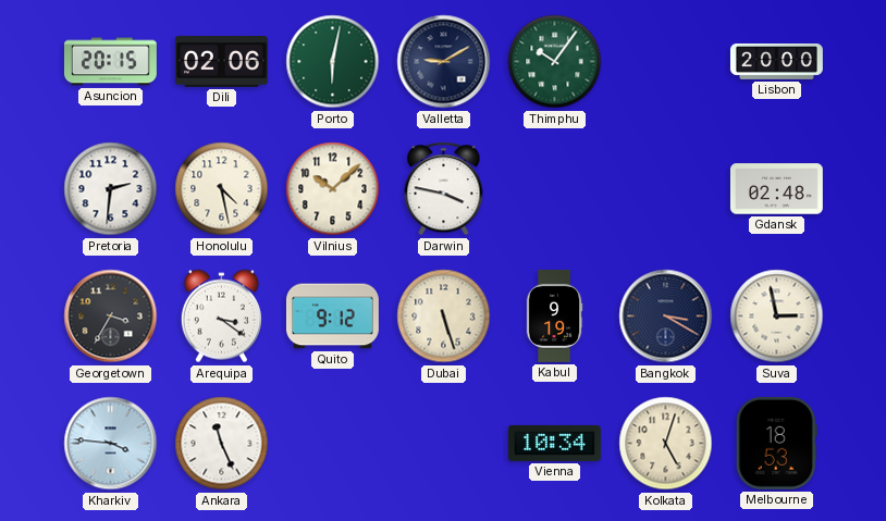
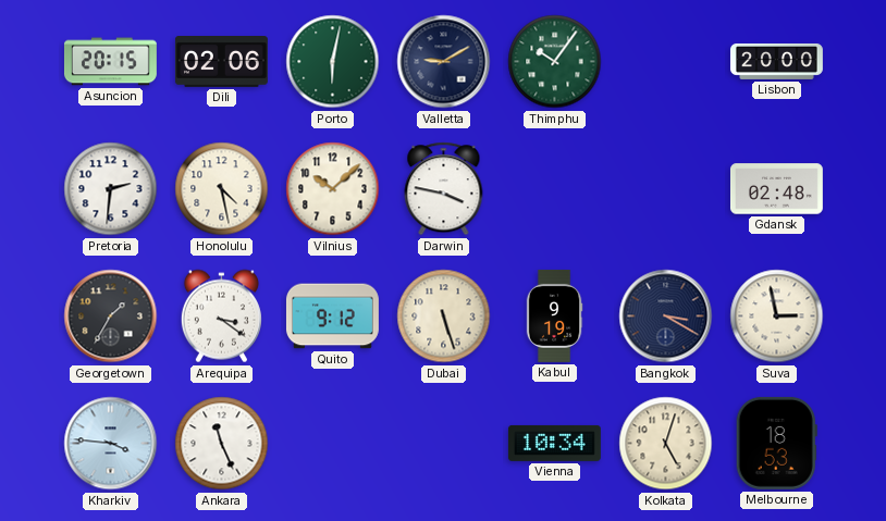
Georgetown: 3:35 -> 1:35 (111, 317)
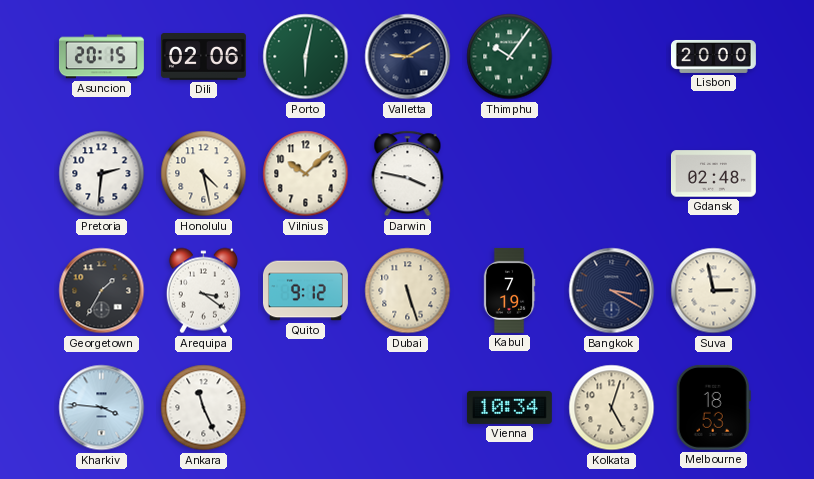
Kabul: 9:19 -> 7:19 (509, 290)
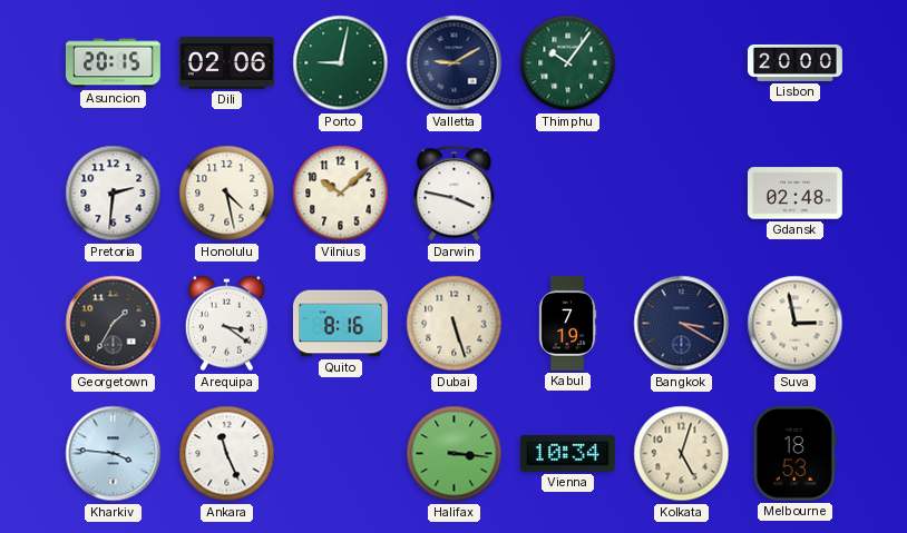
Porto: 6:02 -> 9:02 (341, 63)
Quito: 9:12 -> 8:16 (340, 324)
Halifax: none -> 3:16 (455, 454)
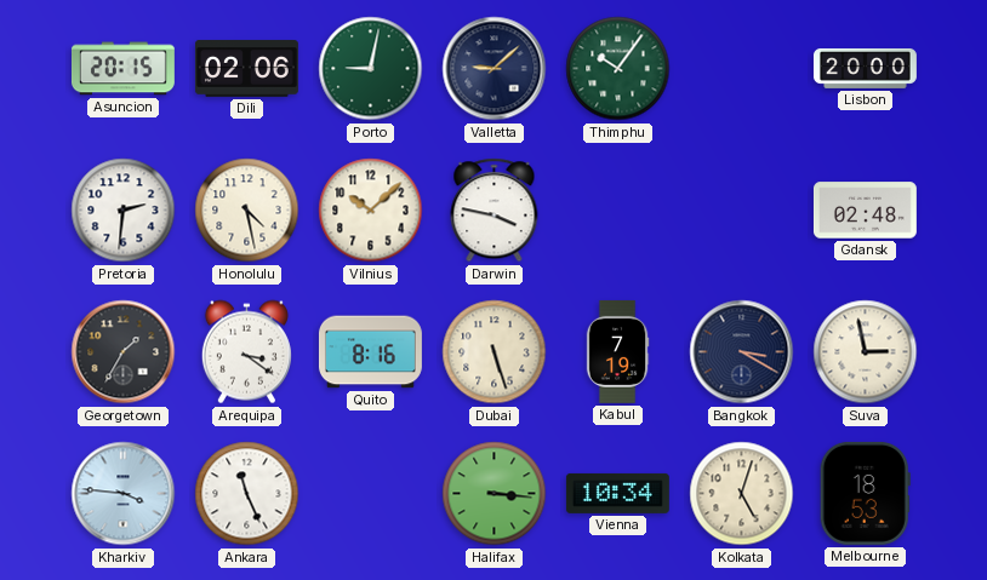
Valletta: 9:10 -> 9:08 (495, 69)
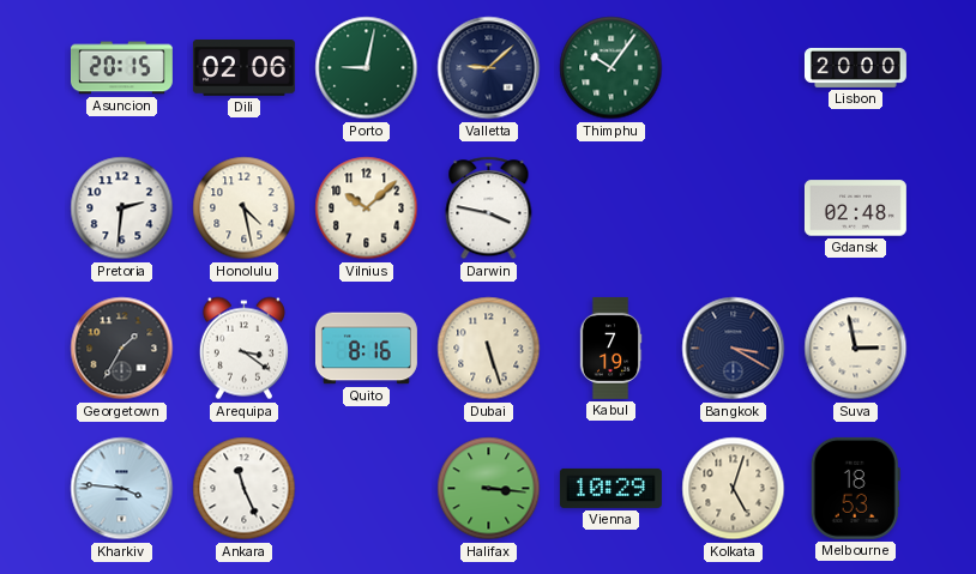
Vienna: 10:34 -> 10:29 (610, 488)
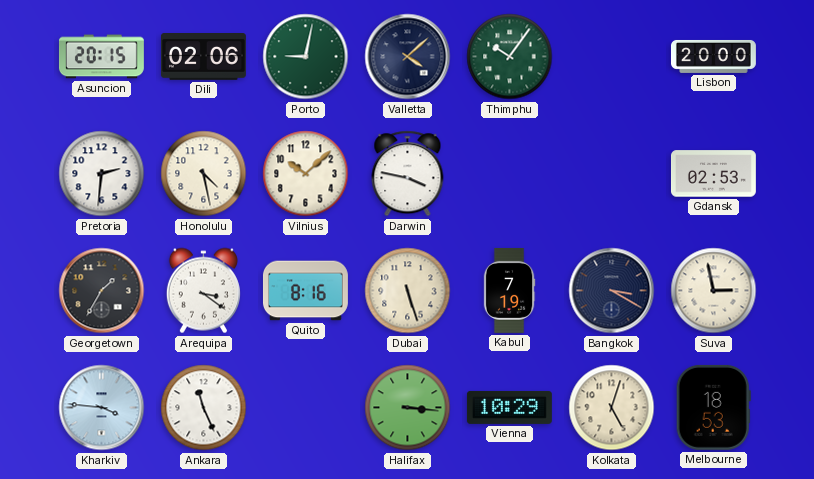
Valletta: 9:08 -> 4:08 (408, 57)
Gdansk: 02:48 -> 02:53 (713, 174)
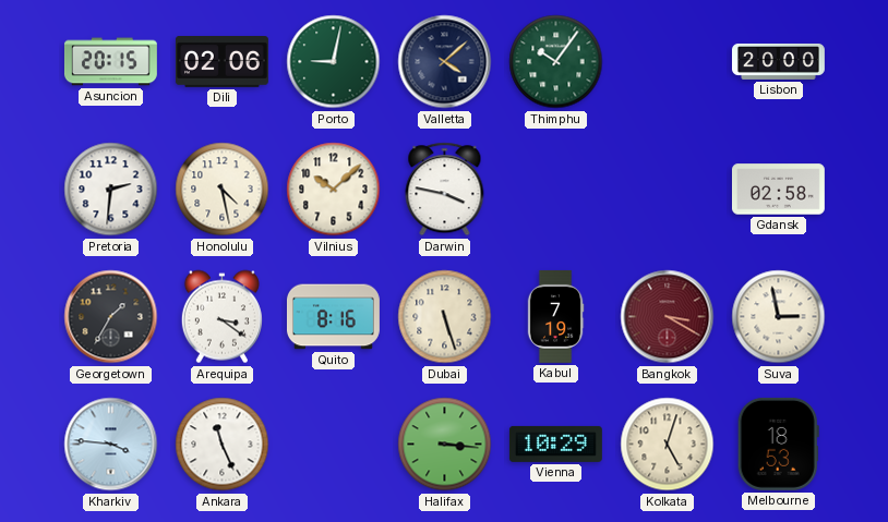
Gdansk: 02:53 -> 02:58 (778, 190)
Bangkok dial: navy -> burgundy (668, 317)
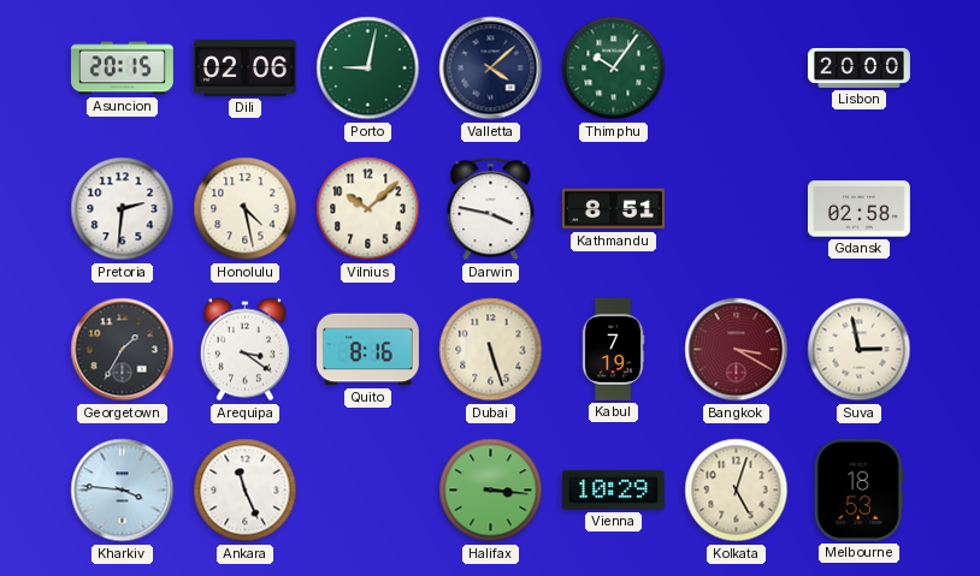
Kathmandu: none -> 8:51 (613, 209)
